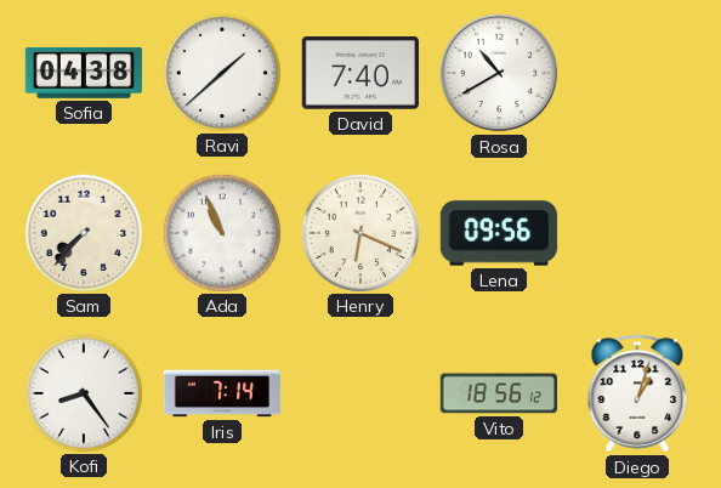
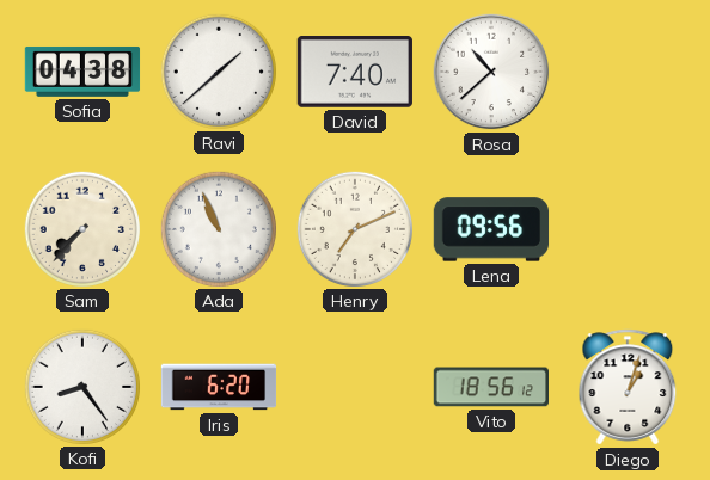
Rosa: 10:40 -> 10:38 (491, 72)
Henry: 6:19 -> 7:11 (354, 228)
Iris: 7:14 -> 6:20 (219, 387)
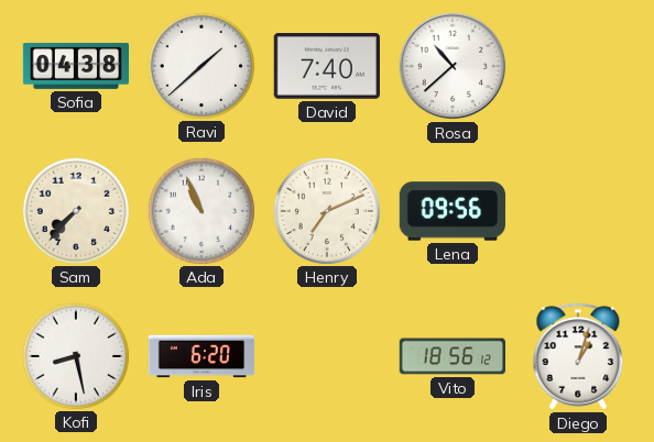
Kofi: 8:24 -> 8:28 (75, 355)
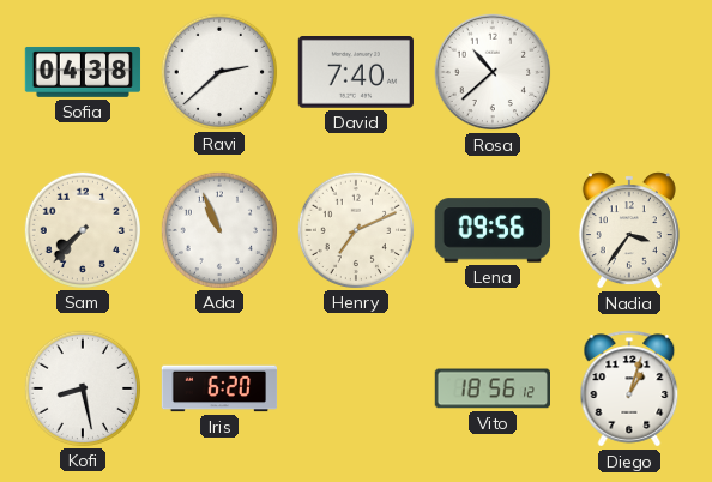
Ravi: 1:38 -> 2:38 (218, 71)
Nadia: none -> 3:36 (629, 230)
